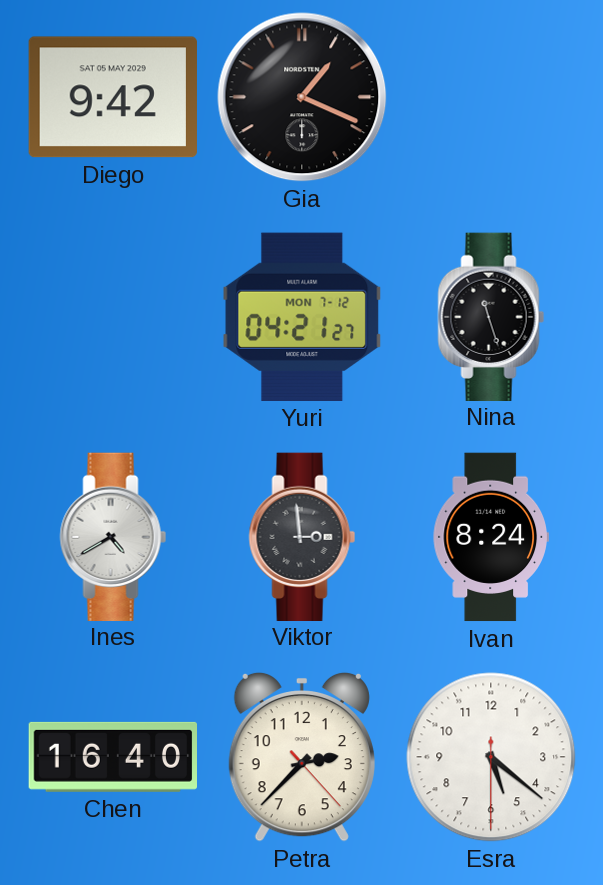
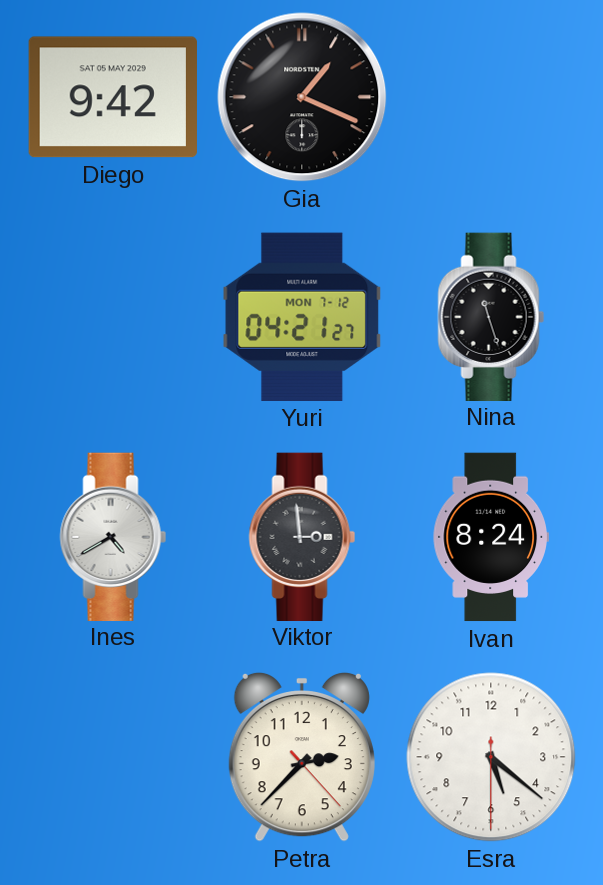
Chen: 16:40 -> none (113, 757)
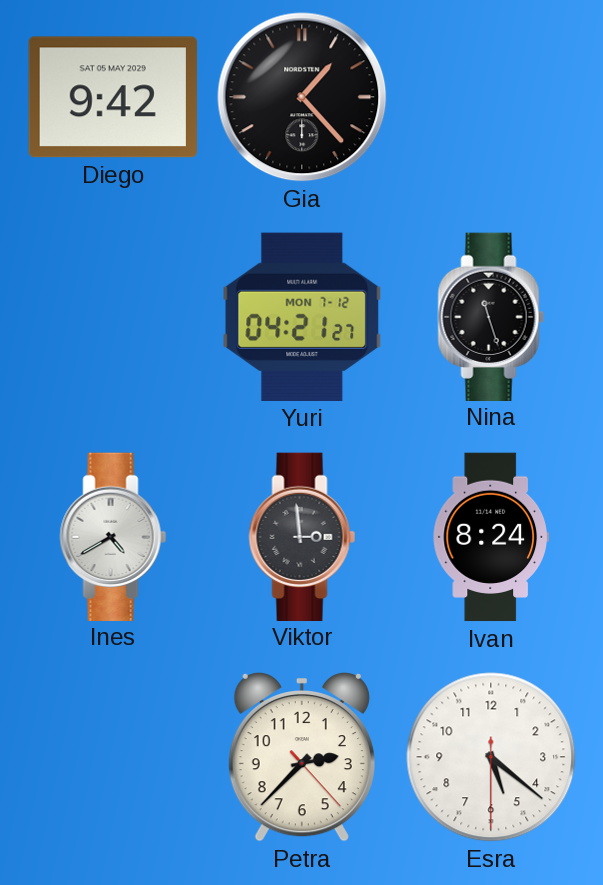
Gia: 1:19 -> 1:23 (302, 97)
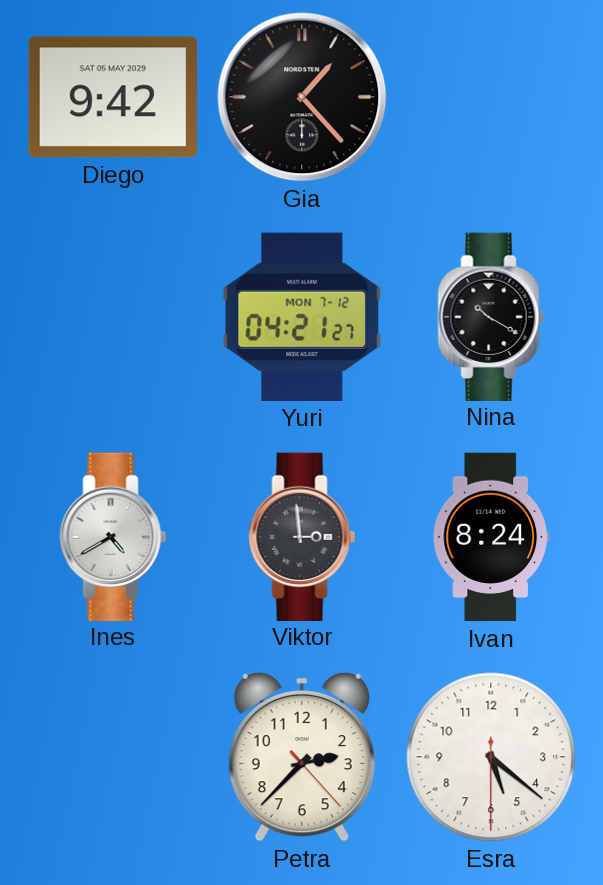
Nina: 11:27 -> 10:20 (491, 316)
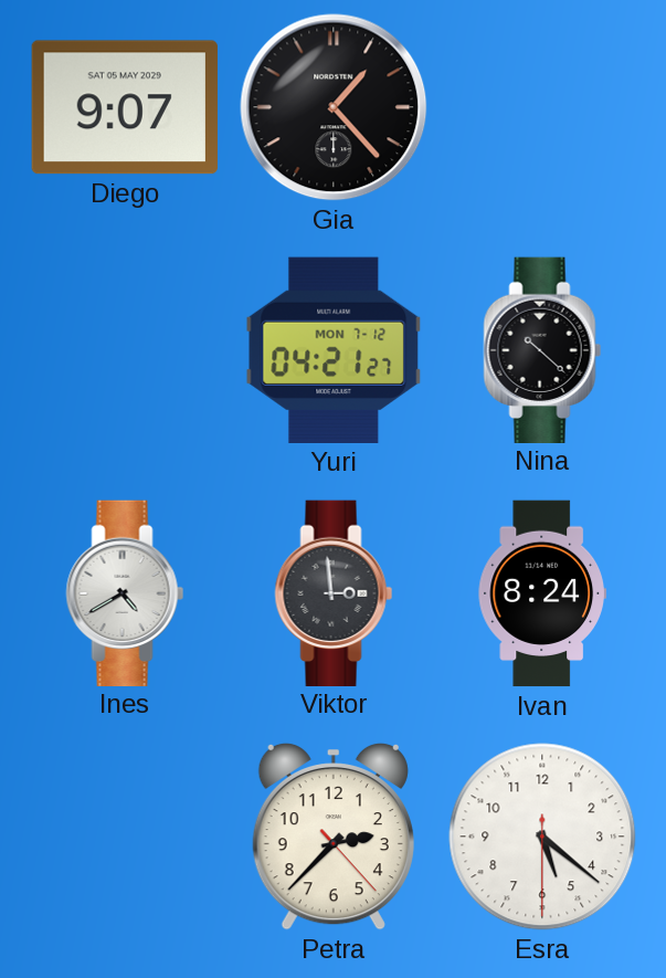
Diego: 9:42 -> 9:07 (125, 107)
Nina: 10:20 -> 10:22 (542, 349)
